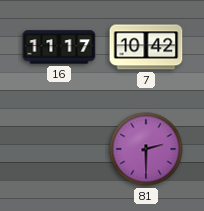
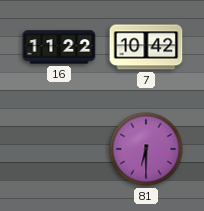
16: 11:17 -> 11:22 (59, 47)
81: 2:30 -> 6:30 (146, 149)
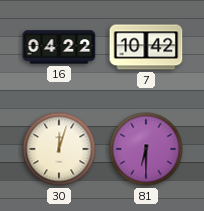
16: 11:22 -> 04:22 (59, 47)
30: none -> 12:03 (59, 149)
